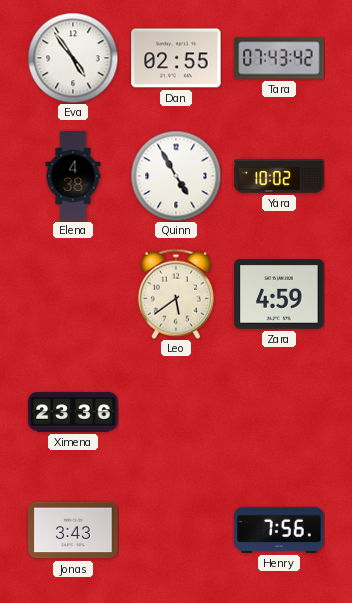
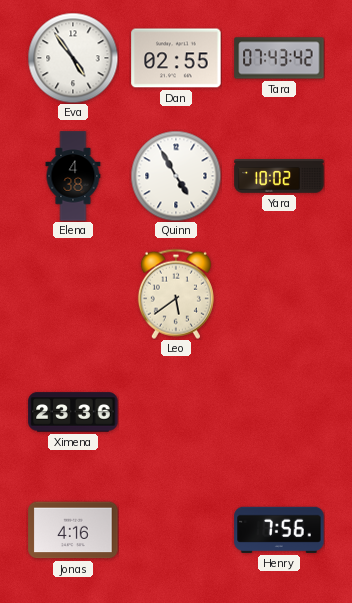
Zara: 4:59 -> none (279, 294)
Jonas: 3:43 -> 4:16 (73, 530)
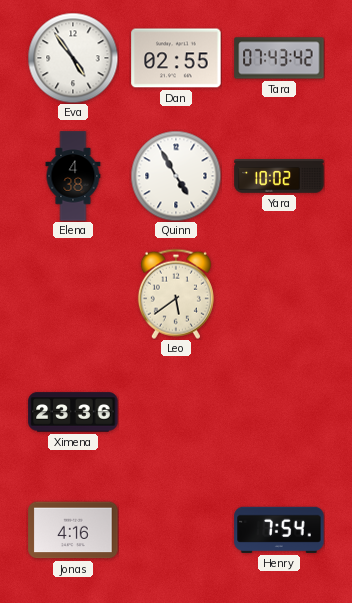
Henry: 7:56 -> 7:54 (279, 530)
